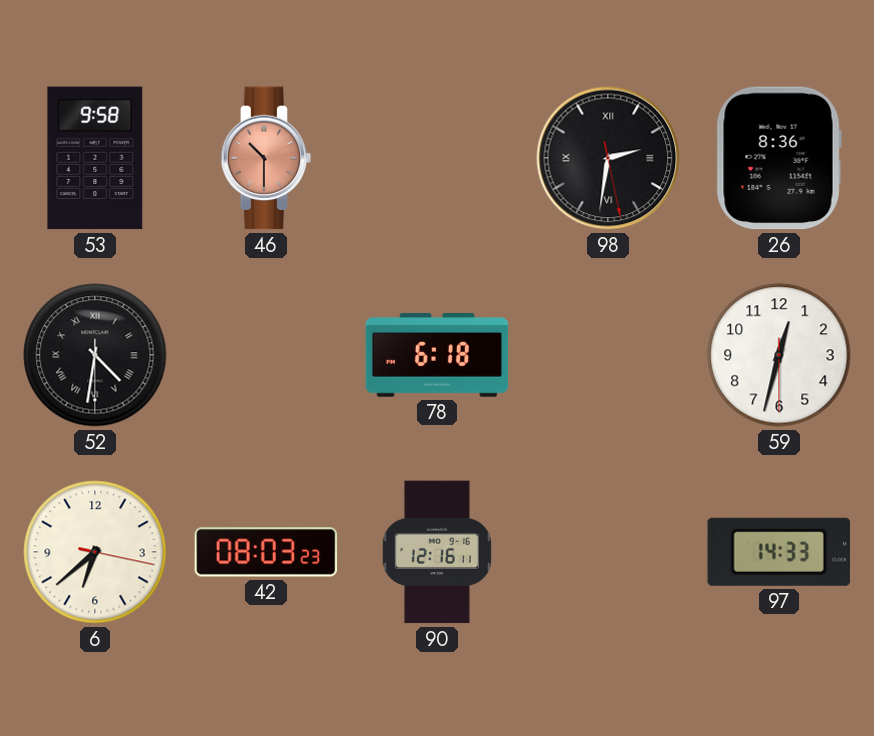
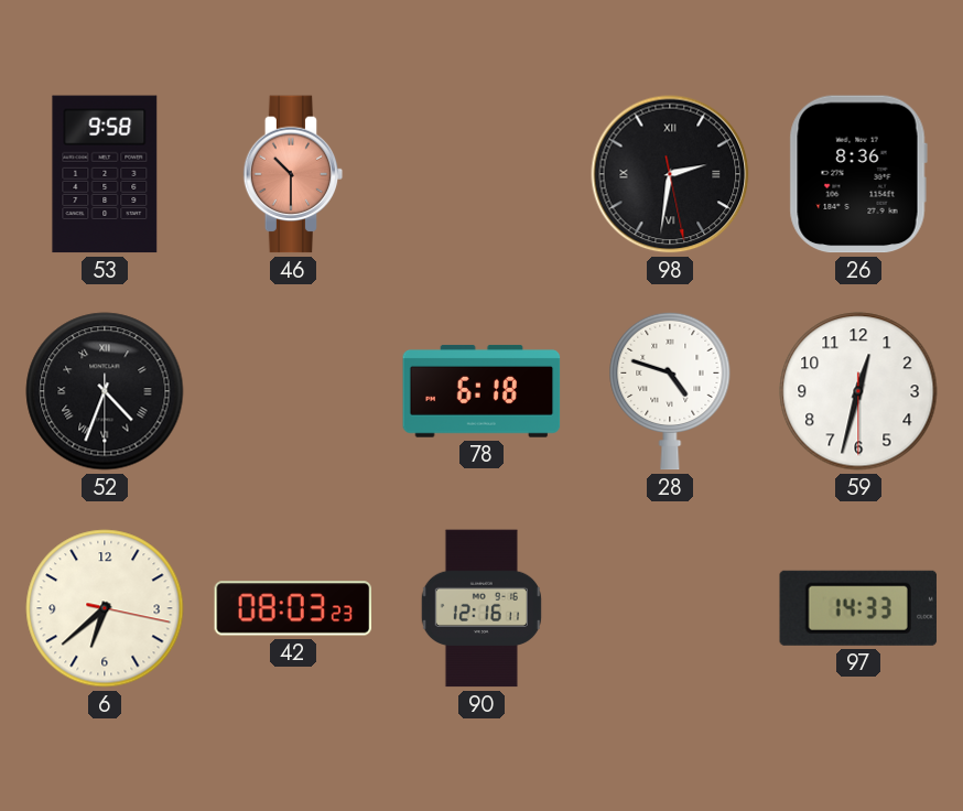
52: 4:31 -> 4:33 (105, 391)
28: none -> 4:48 (670, 391)
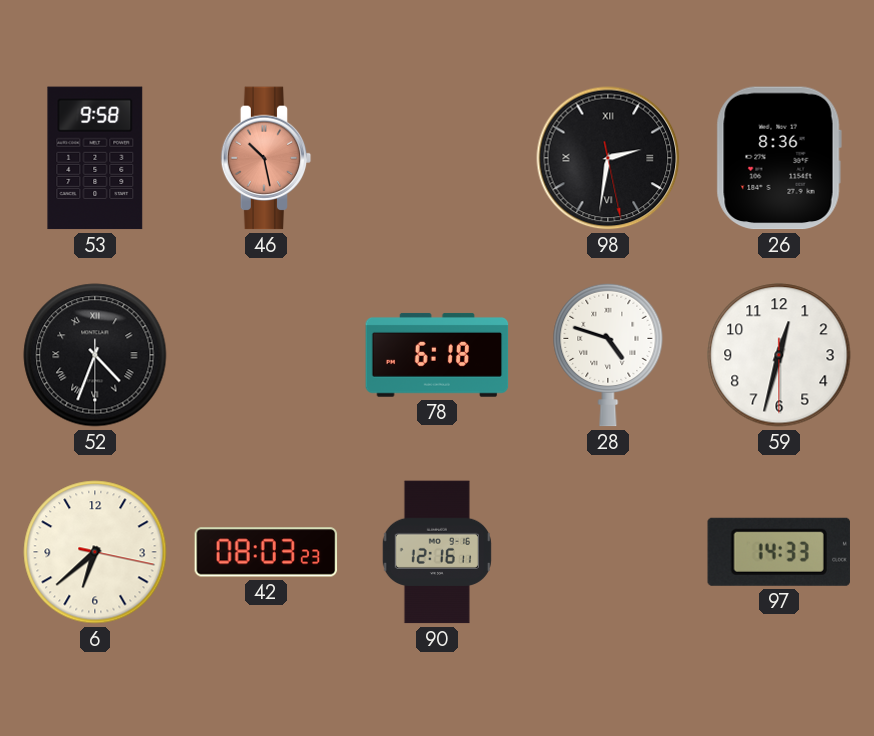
46: 10:30 -> 10:28 (266, 158)
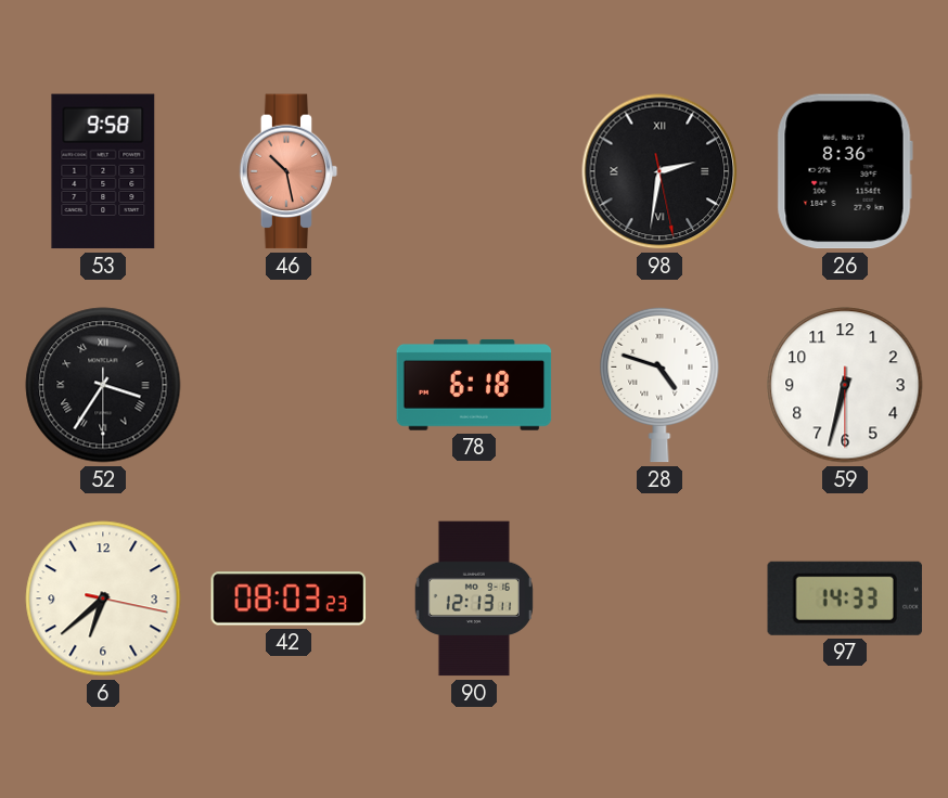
52: 4:33 -> 3:35 (103, 385)
59: 12:32 -> 6:32 (845, 385)
90: 12:16 -> 12:13 (474, 598)
